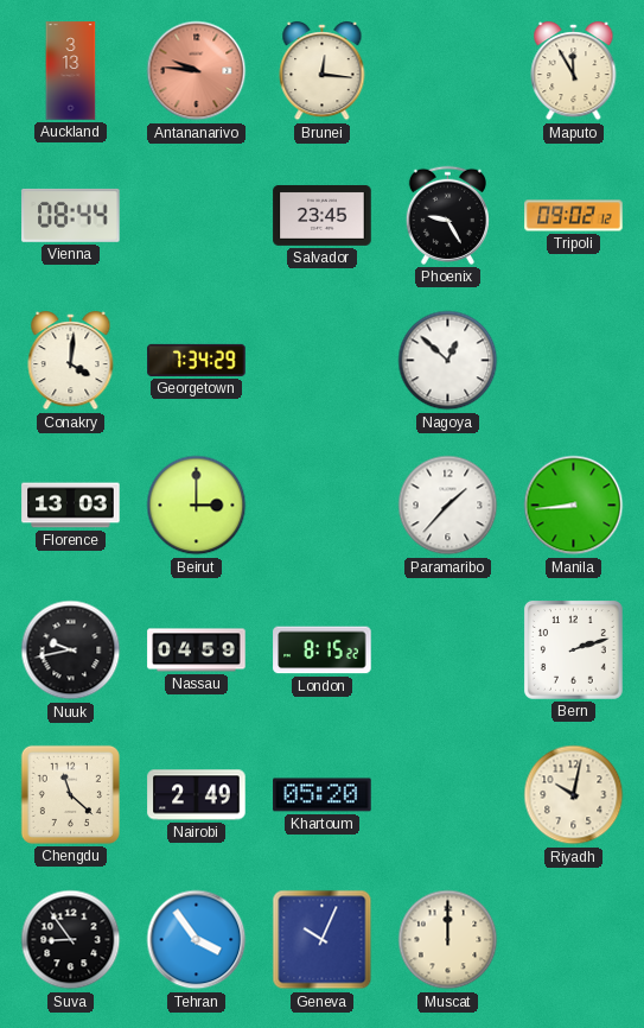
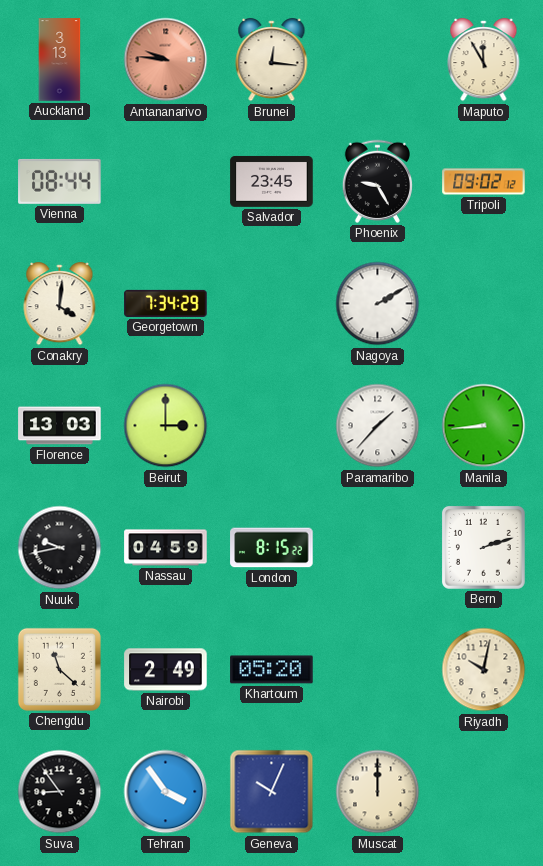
Nagoya: 12:52 -> 2:10 (378, 304)
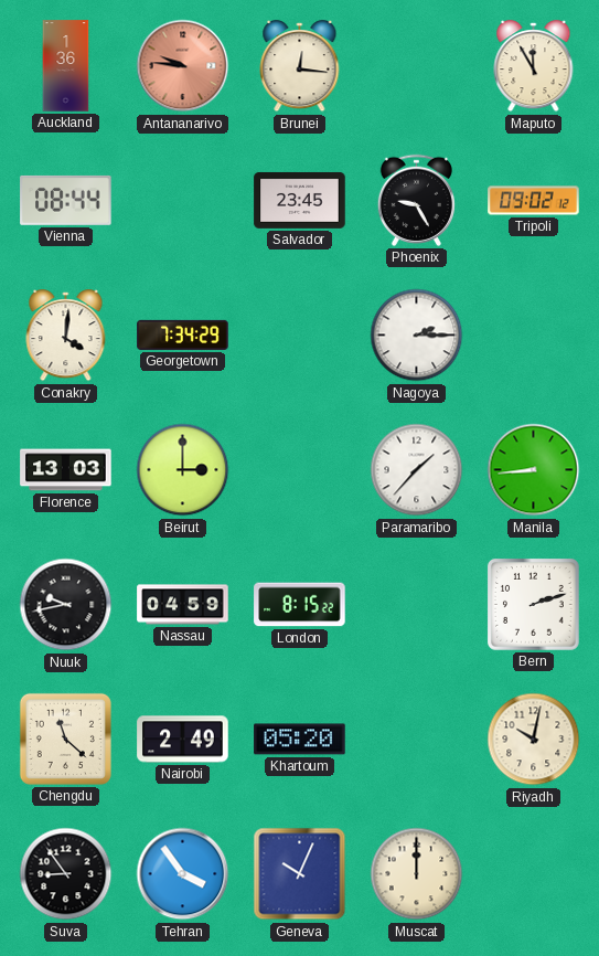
Auckland: 3:13 -> 1:36 (66, 66)
Nagoya: 2:10 -> 2:15 (417, 336)
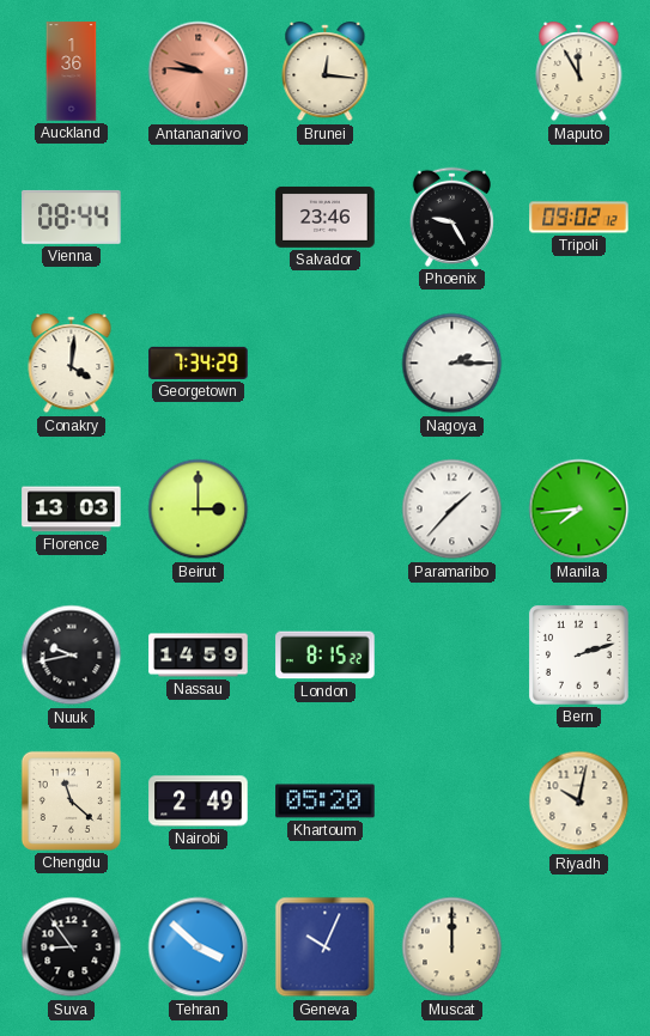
Salvador: 23:45 -> 23:46 (326, 217)
Manila: 8:44 -> 7:44 (579, 510)
Nassau: 04:59 -> 14:59 (199, 656)
Tehran: 3:54 -> 3:52 (199, 947)
